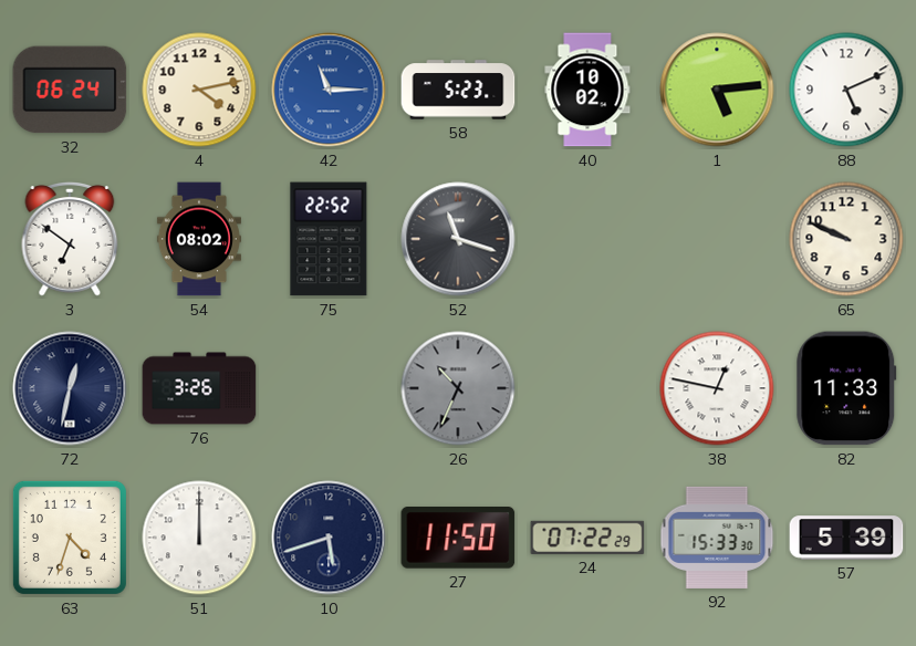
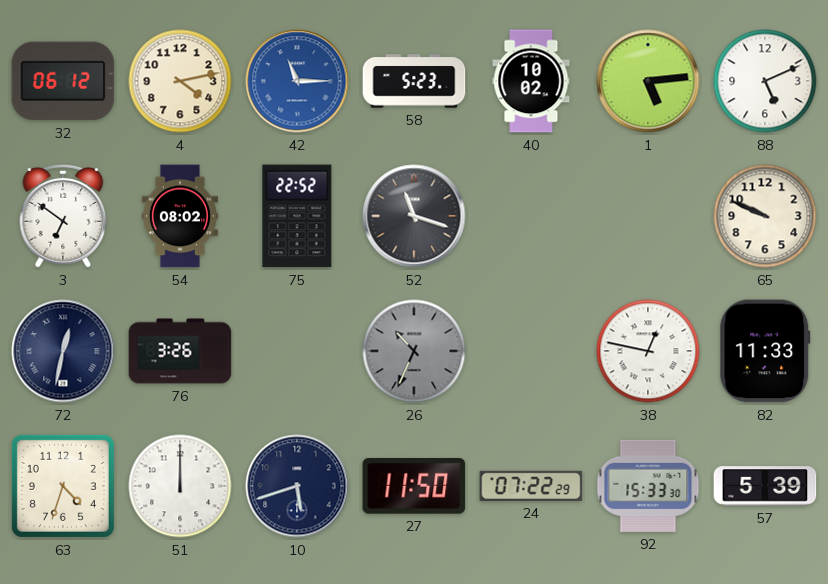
32: 06:24 -> 06:12 (63, 81)
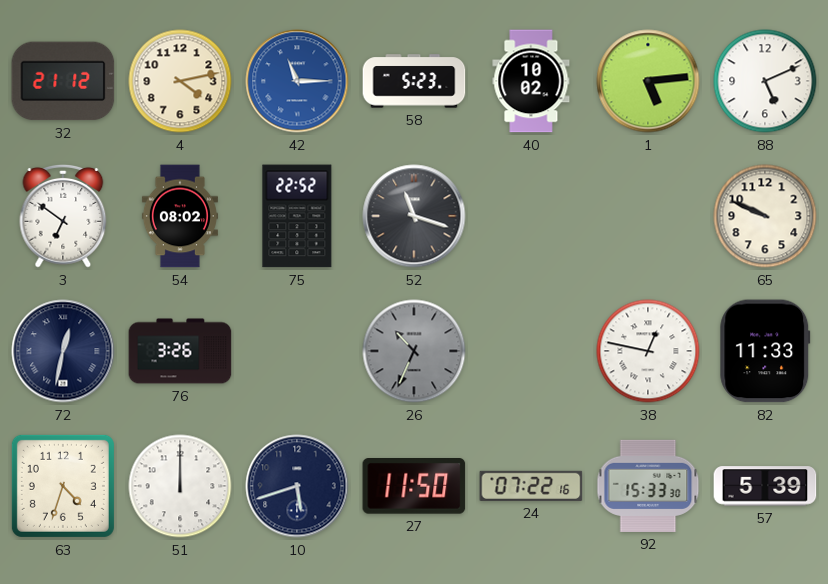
32: 06:12 -> 21:12 (63, 81)
24: 07:22:29 -> 07:22:16 (531, 486)
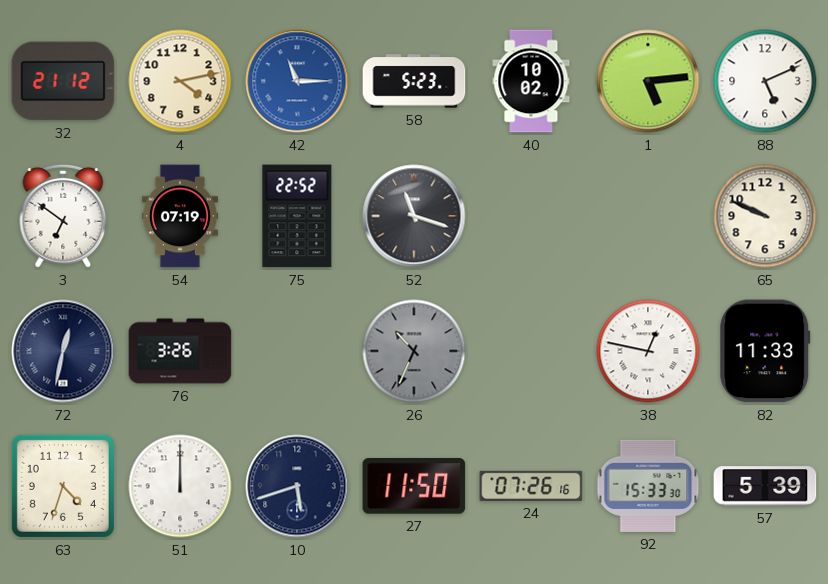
54: 08:02 -> 07:19 (180, 216)
24: 07:22 -> 07:26 (531, 486)
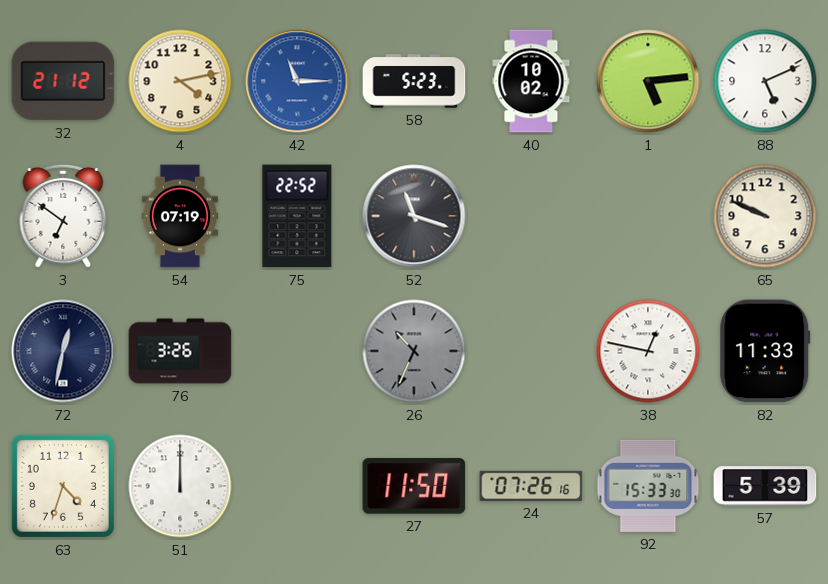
10: 5:42 -> none (297, 486)
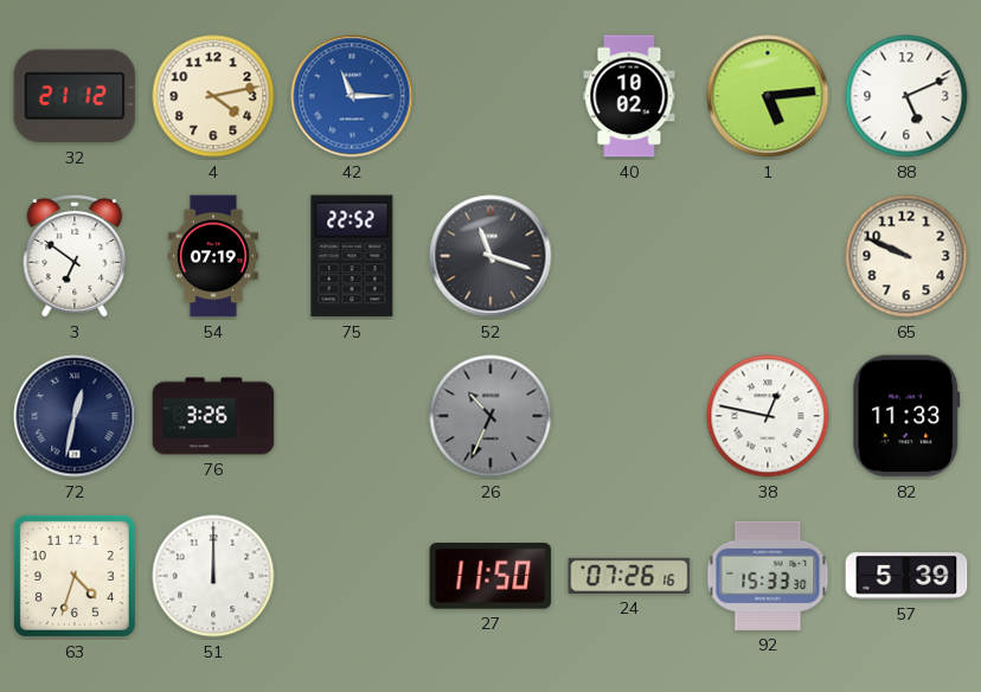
58: 5:23 -> none (414, 81)
